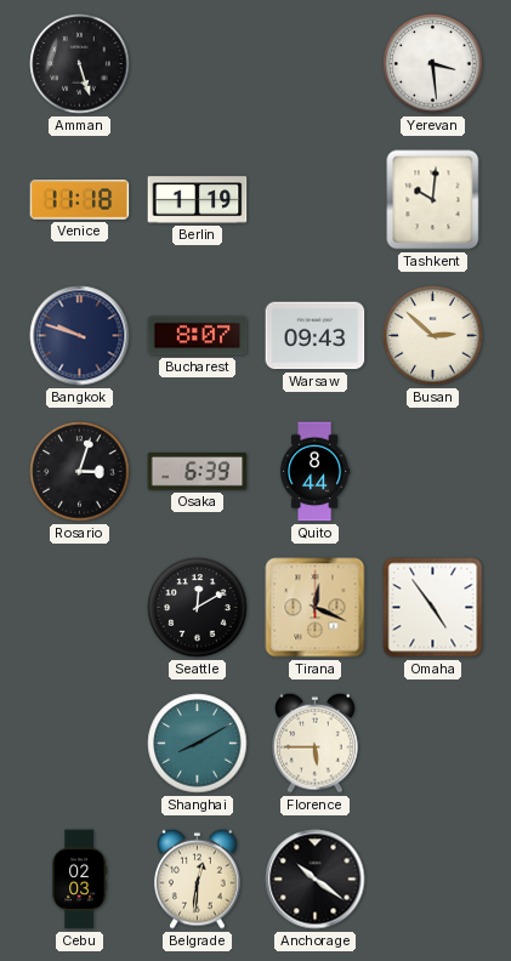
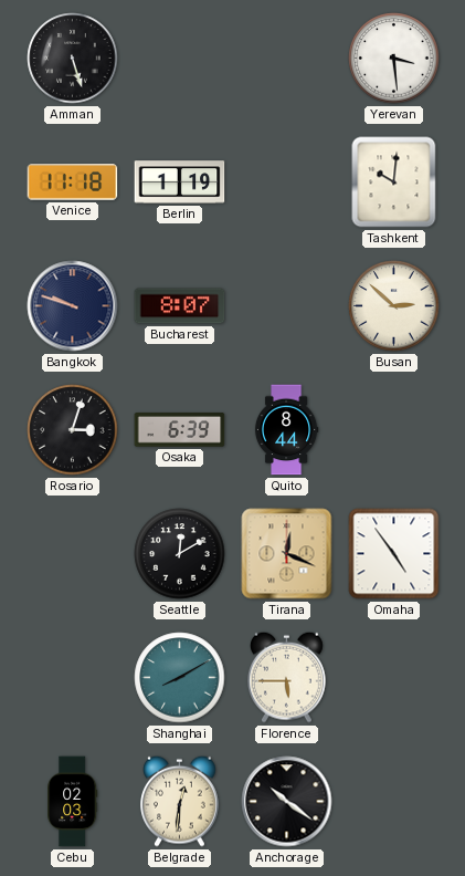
Warsaw: 09:43 -> none (316, 336)
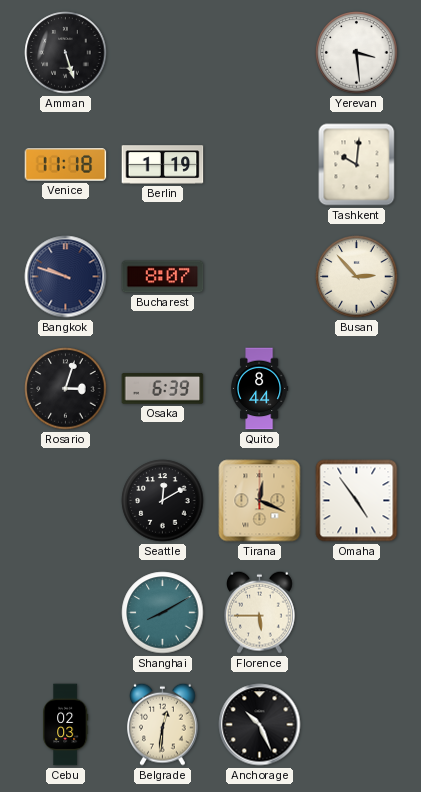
Busan: 2:52 -> 2:53 (357, 277)
Anchorage: 10:21 -> 10:26 (260, 725)
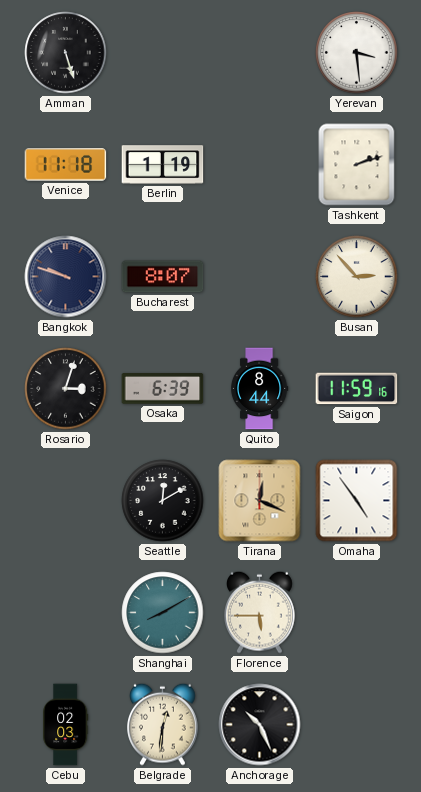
Tashkent: 10:01 -> 2:12 (357, 165)
Saigon: none -> 11:59 (357, 389)
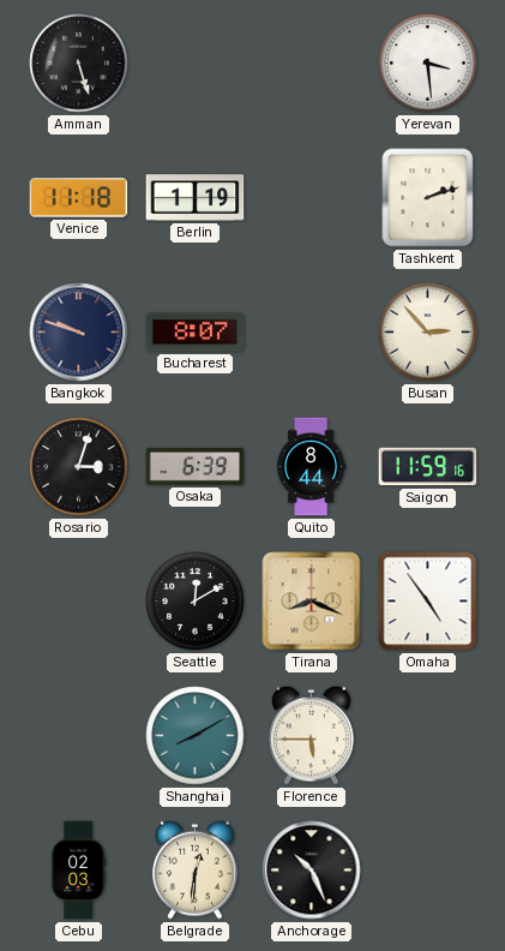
Tirana: 12:19 -> 8:19 (312, 602)
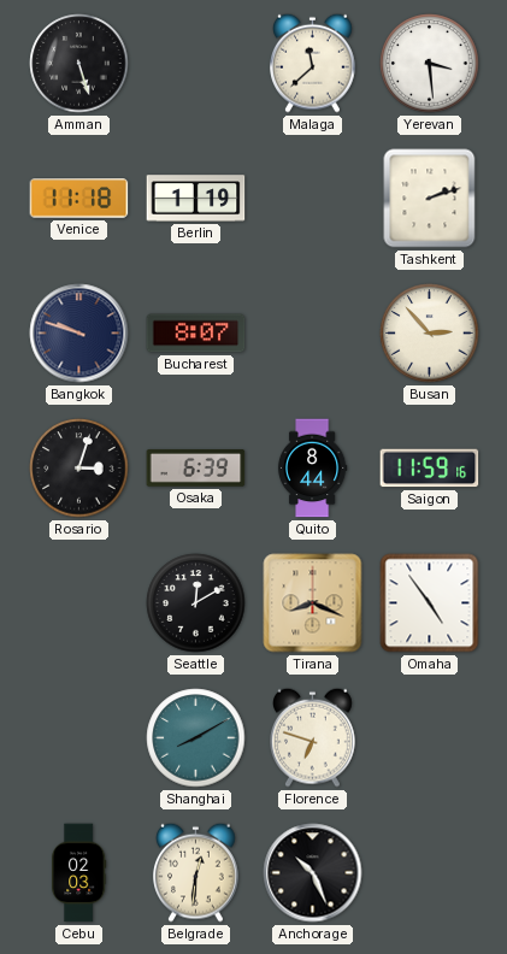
Malaga: none -> 11:38 (313, 63)
Florence: 5:45 -> 6:48 (313, 737)
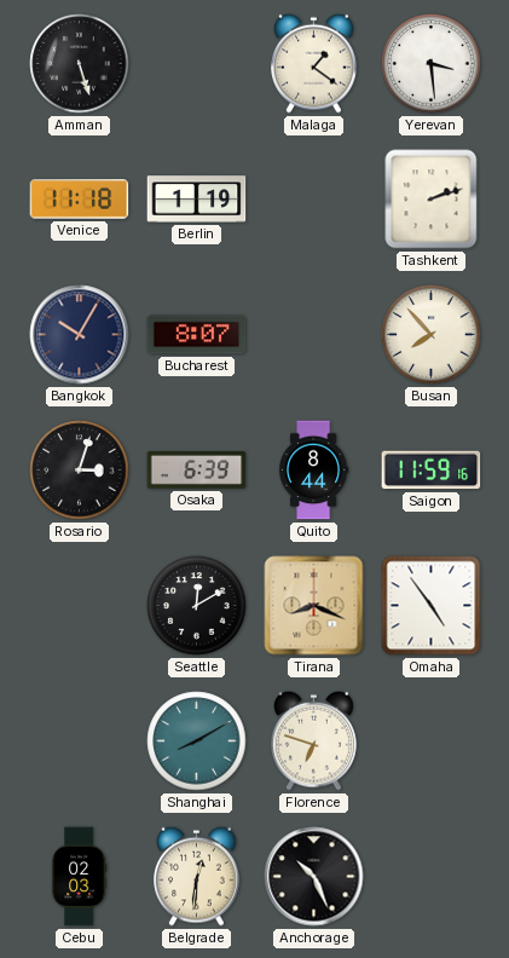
Malaga: 11:38 -> 1:21 (314, 63)
Bangkok: 9:48 -> 10:05 (80, 335)
Busan: 2:53 -> 7:53 (432, 335)
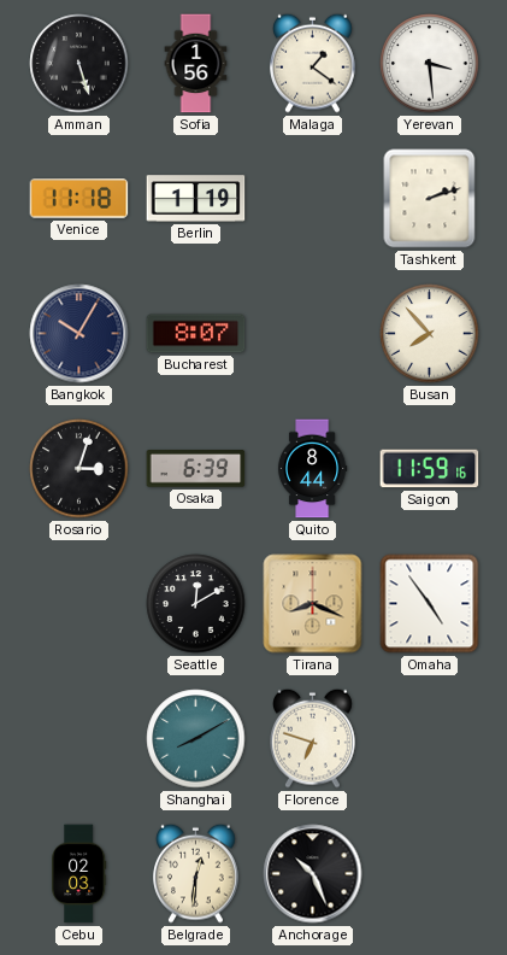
Sofia: none -> 1:56 (196, 64)
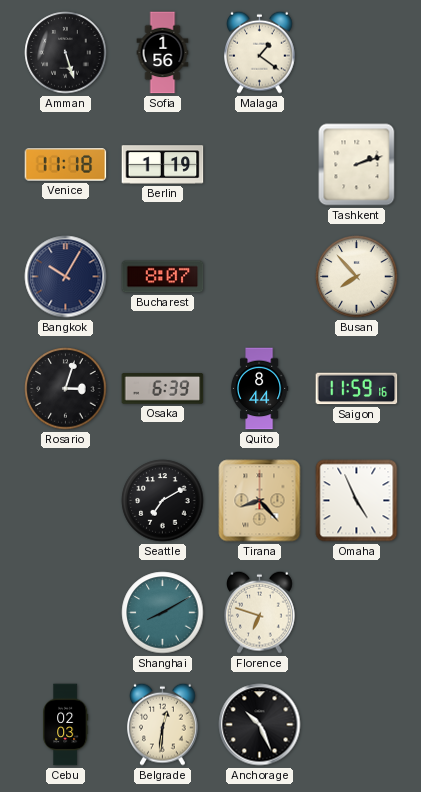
Yerevan: 3:29 -> none (430, 64)
Seattle: 12:10 -> 7:10 (163, 501)
Tirana: 8:19 -> 8:23 (260, 501)
Omaha: 4:54 -> 4:56 (357, 501)
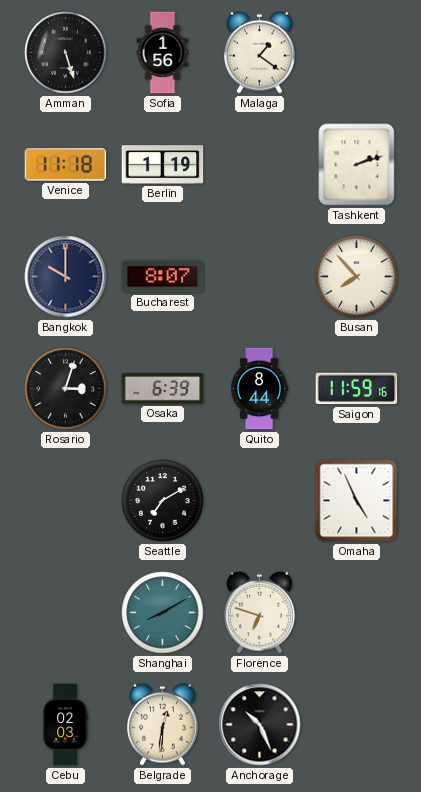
Bangkok: 10:05 -> 10:00 (66, 277)
Tirana: 8:23 -> none (260, 501)
